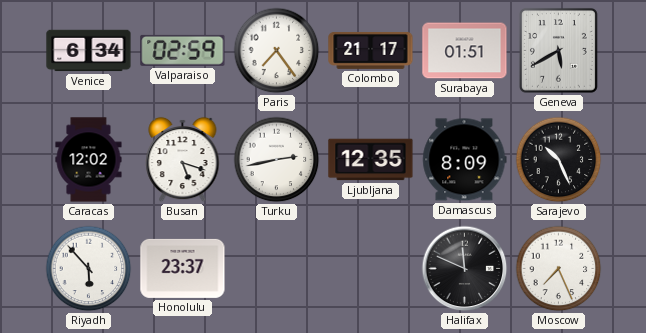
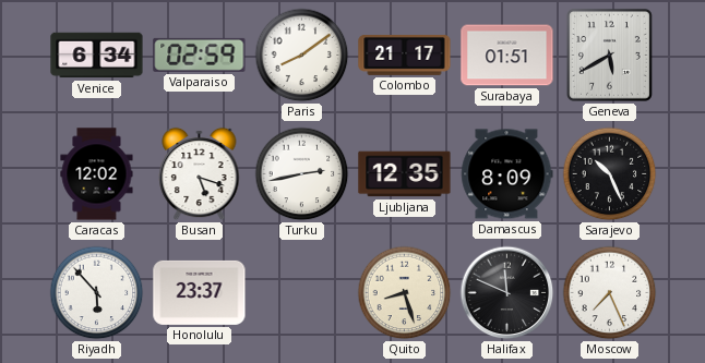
Paris: 7:24 -> 8:09 (302, 56)
Quito: none -> 8:27 (405, 293)
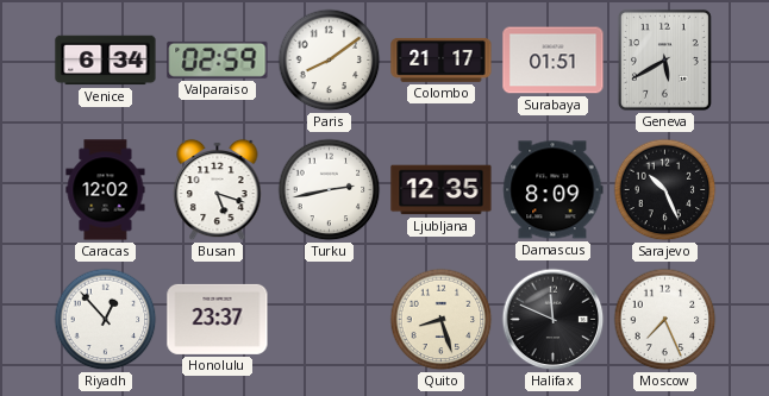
Riyadh: 5:53 -> 12:53 (106, 320)
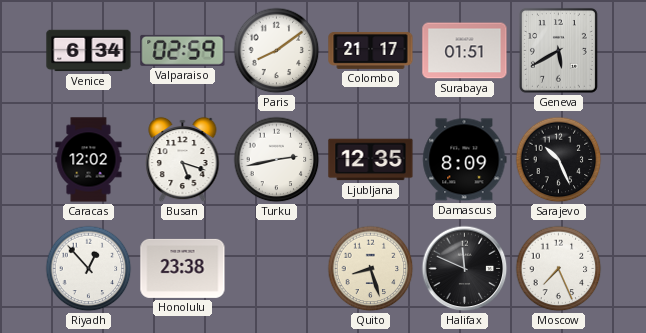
Honolulu: 23:37 -> 23:38 (183, 268)
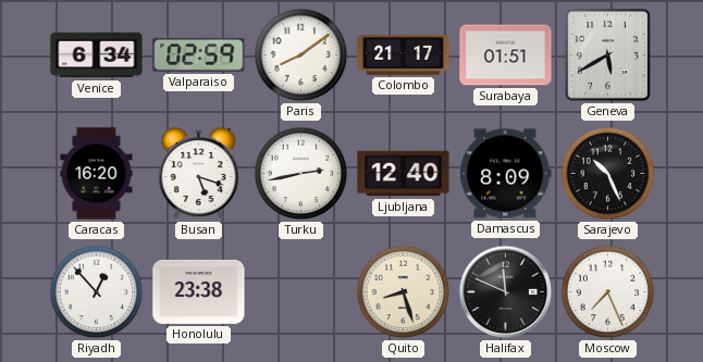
Caracas: 12:02 -> 16:20 (97, 174)
Ljubljana: 12:35 -> 12:40 (404, 174)
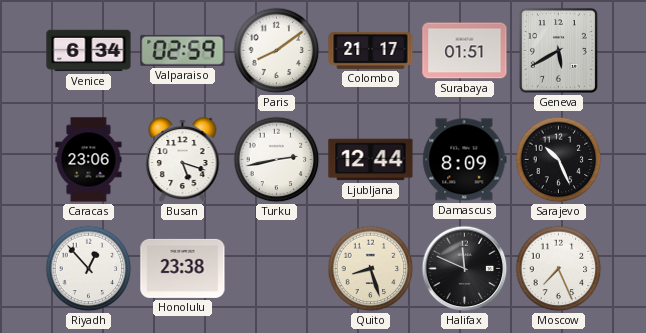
Caracas: 16:20 -> 23:06 (89, 160)
Ljubljana: 12:40 -> 12:44 (371, 160)
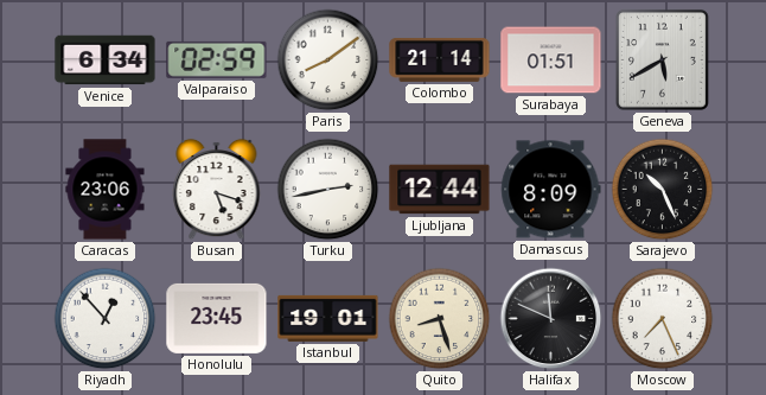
Colombo: 21:17 -> 21:14 (440, 59)
Honolulu: 23:38 -> 23:45 (217, 318)
Istanbul: none -> 19:01 (328, 318)
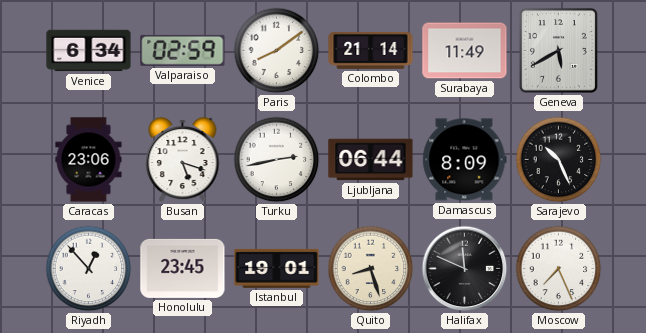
Surabaya: 01:51 -> 11:49 (465, 51)
Ljubljana: 12:44 -> 06:44 (371, 160)
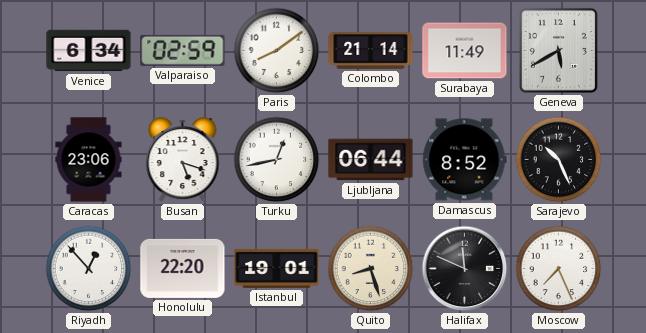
Turku: 2:43 -> 12:43 (277, 160)
Damascus: 8:09 -> 8:52 (465, 160)
Honolulu: 23:45 -> 22:20 (183, 268)
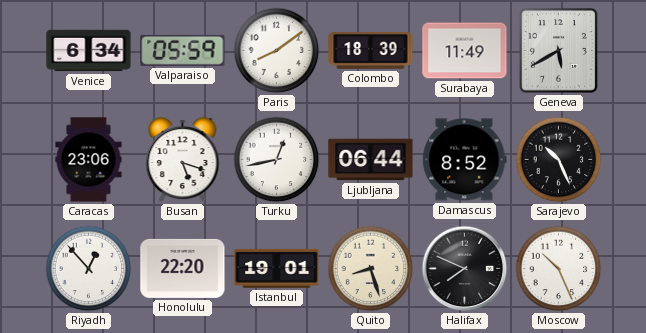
Valparaiso: 02:59 -> 05:59 (183, 50)
Colombo: 21:14 -> 18:39 (371, 50)
Halifax: 11:49 -> 7:49 (465, 269)
Moscow: 7:26 -> 10:26 (559, 269)
